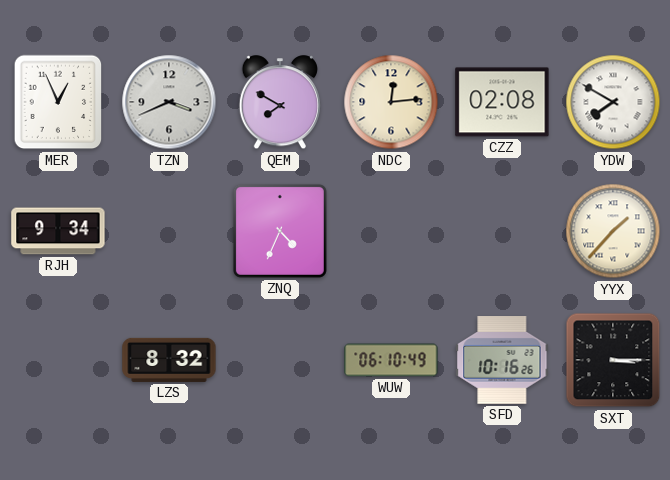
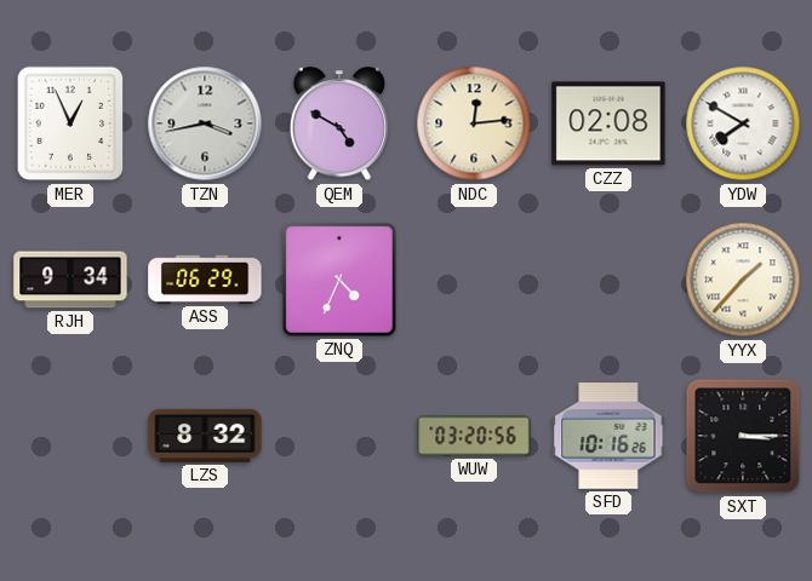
TZN: 3:41 -> 3:43 (205, 123)
QEM: 7:50 -> 4:50 (338, 125)
ASS: none -> 06:29 (205, 280)
WUW: 06:10 -> 03:20 (474, 436)
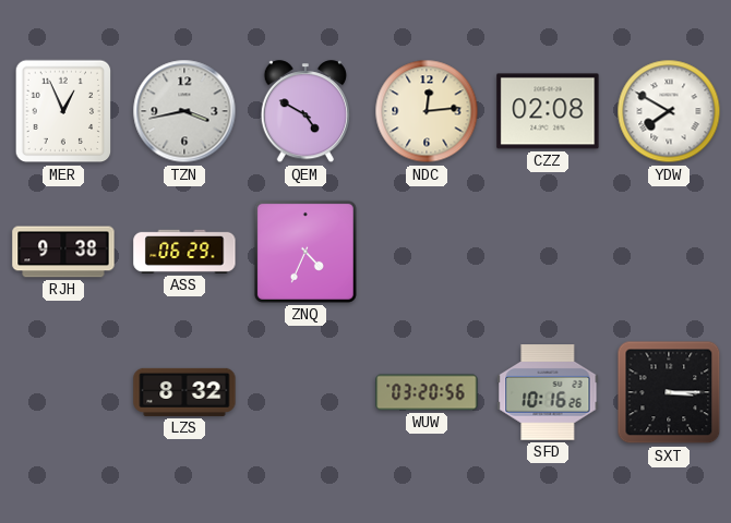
RJH: 9:34 -> 9:38 (63, 252)
YYX: 1:37 -> none (743, 280)
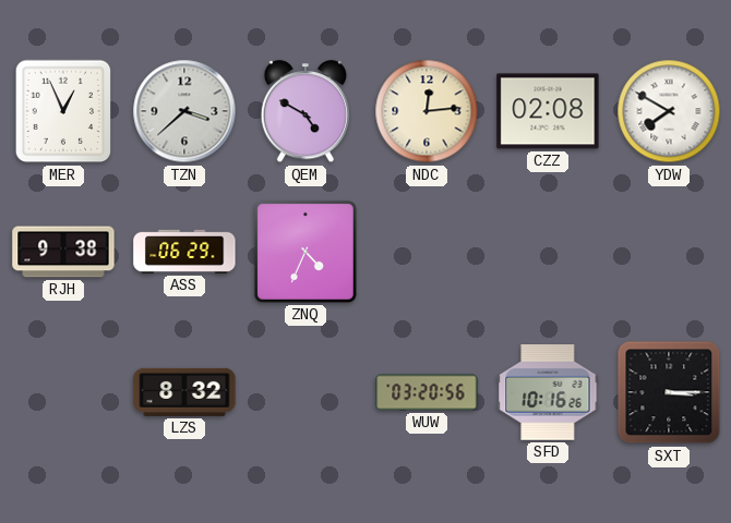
TZN: 3:43 -> 3:38 (184, 111)
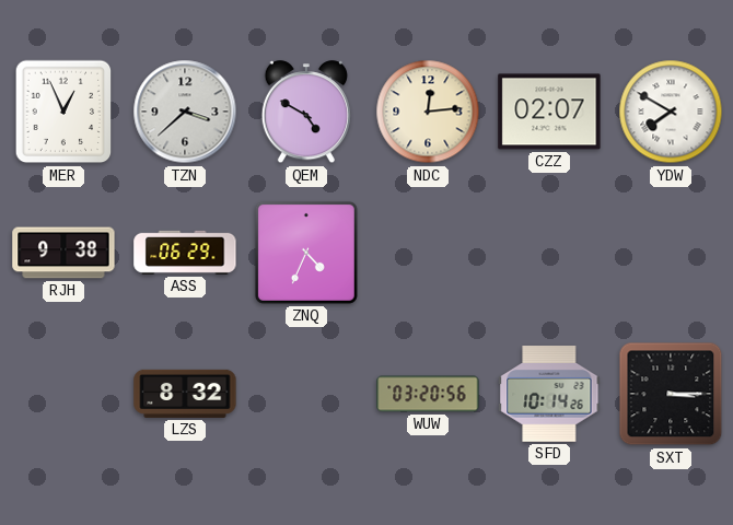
CZZ: 02:08 -> 02:07 (549, 112)
SFD: 10:16 -> 10:14 (549, 395)
